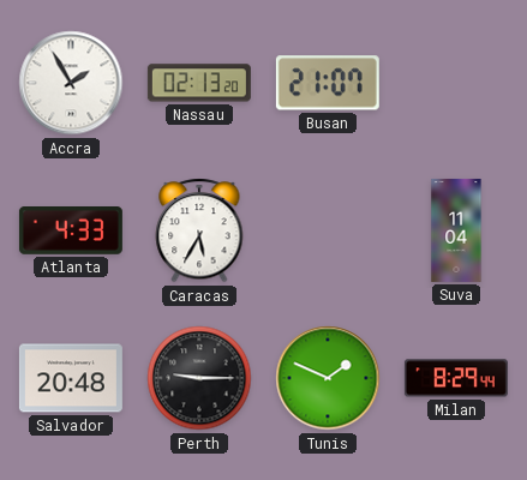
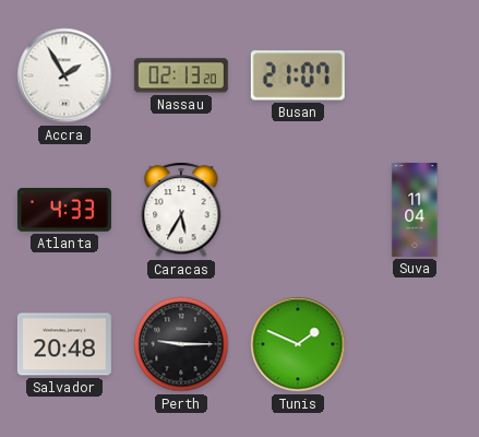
Milan: 8:29 -> none (456, 378)
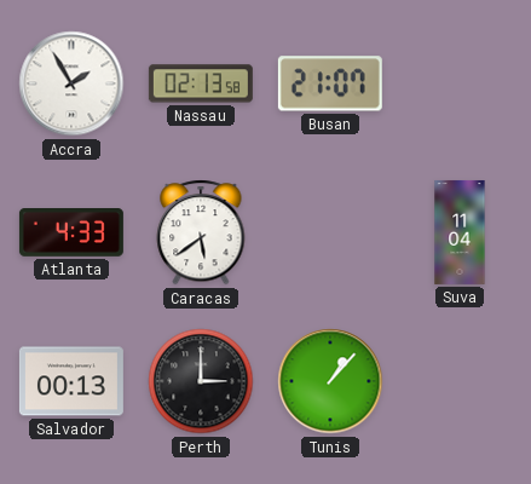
Nassau: 02:13:20 -> 02:13:58 (201, 83)
Caracas: 5:35 -> 5:39 (201, 232)
Salvador: 20:48 -> 00:13 (71, 381)
Perth: 9:15 -> 3:00 (201, 381)
Tunis: 1:49 -> 1:07 (330, 381)
